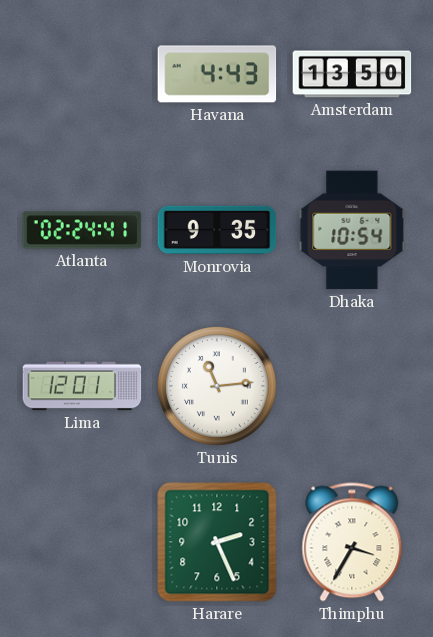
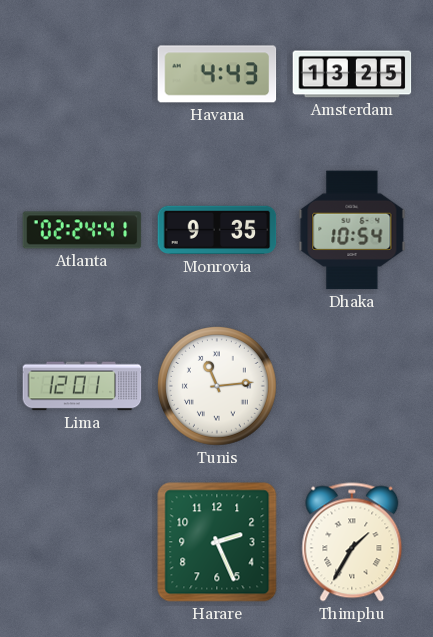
Amsterdam: 13:50 -> 13:25 (352, 74)
Thimphu: 3:35 -> 1:35 (352, 542)
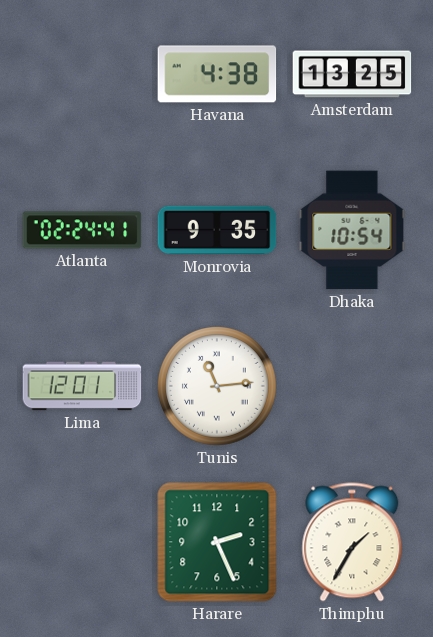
Havana: 4:43 -> 4:38 (217, 74)
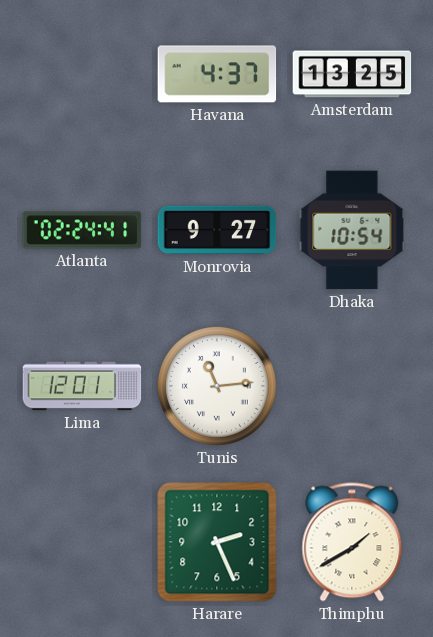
Havana: 4:38 -> 4:37 (217, 74)
Monrovia: 9:35 -> 9:27 (217, 230)
Thimphu: 1:35 -> 1:40 (352, 542)
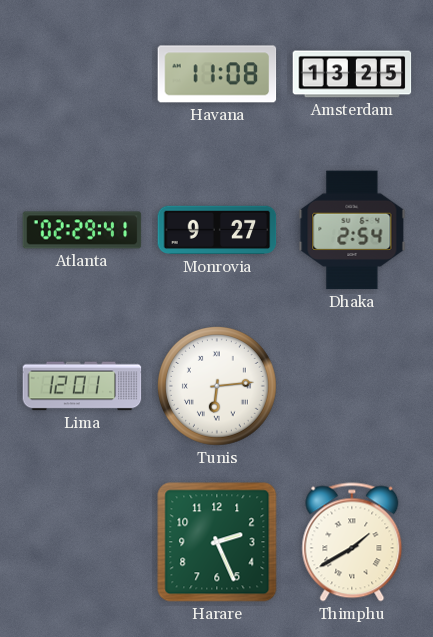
Havana: 4:37 -> 11:08 (217, 74)
Atlanta: 02:24 -> 02:29 (82, 230)
Dhaka: 10:54 -> 2:54 (352, 230)
Tunis: 11:14 -> 6:14 (217, 386)
